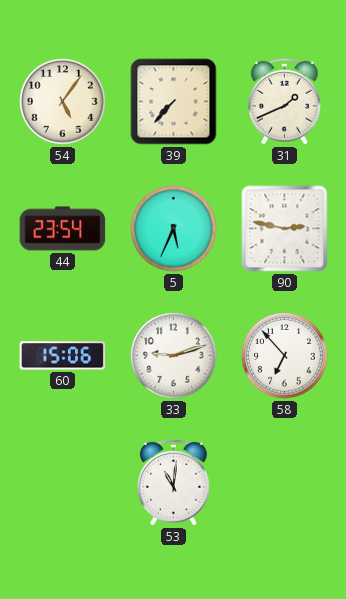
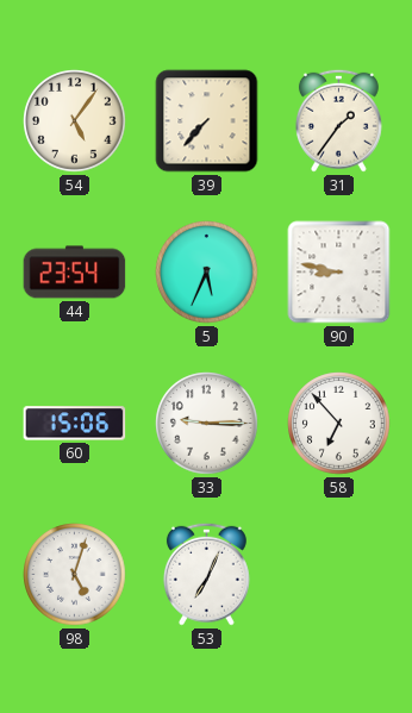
31: 1:41 -> 1:36 (338, 120)
90: 2:47 -> 8:47 (339, 273)
33: 9:12 -> 9:15 (207, 424)
98: none -> 5:03 (75, 575)
53: 11:01 -> 7:04 (206, 574)
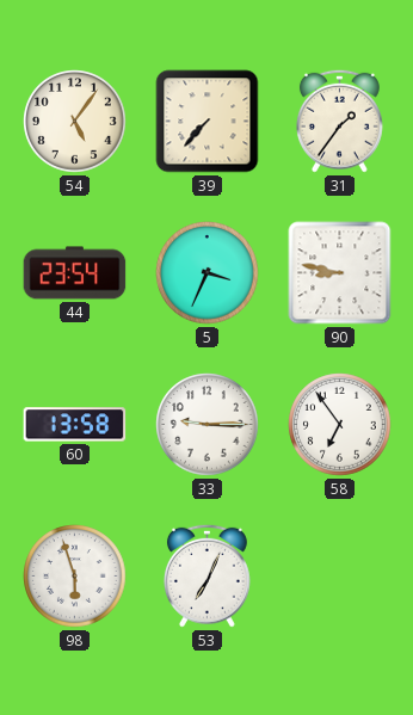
5: 5:34 -> 3:34 (208, 273)
60: 15:06 -> 13:58 (75, 425)
58: 6:53 -> 6:54 (340, 425)
98: 5:03 -> 5:57 (75, 577)
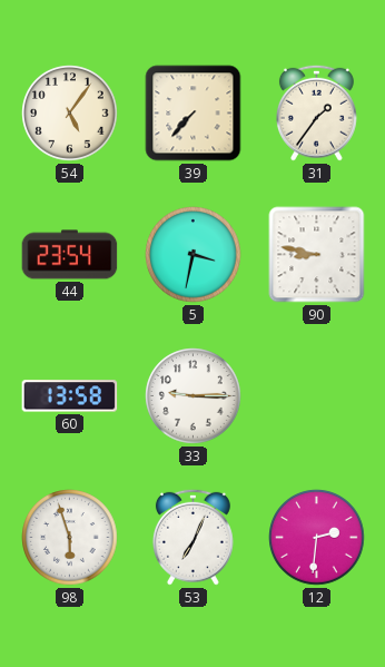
5: 3:34 -> 3:32 (194, 255)
58: 6:54 -> none (340, 425)
12: none -> 2:31 (317, 538)
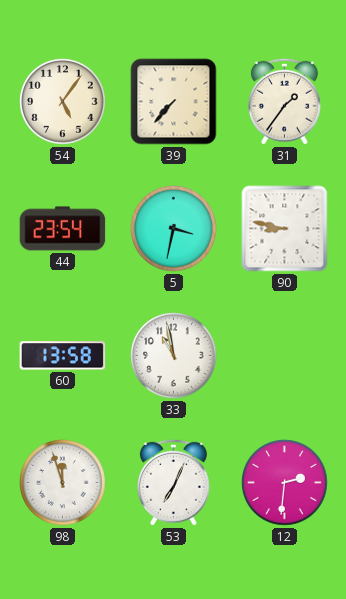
33: 9:15 -> 10:58 (174, 356)
98: 5:57 -> 11:57 (63, 483)
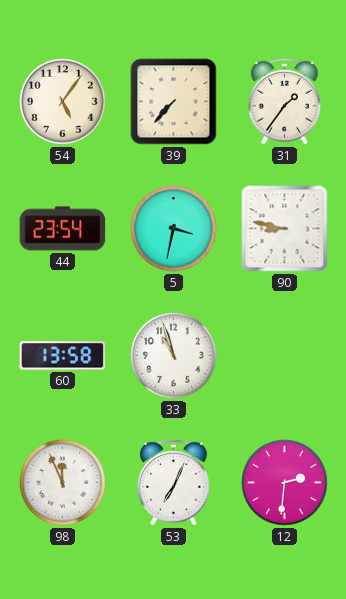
33: 10:58 -> 10:57 (174, 356)
98: 11:57 -> 11:56 (63, 483)
